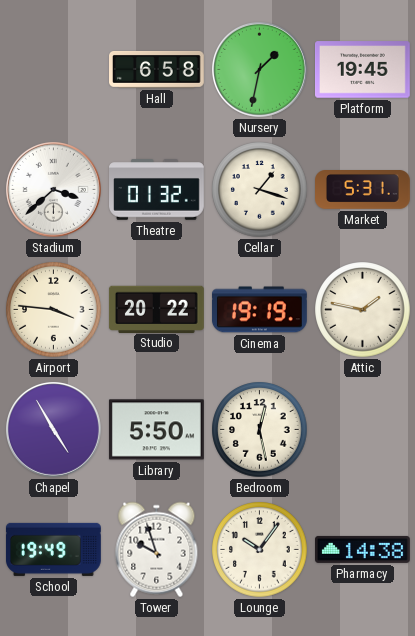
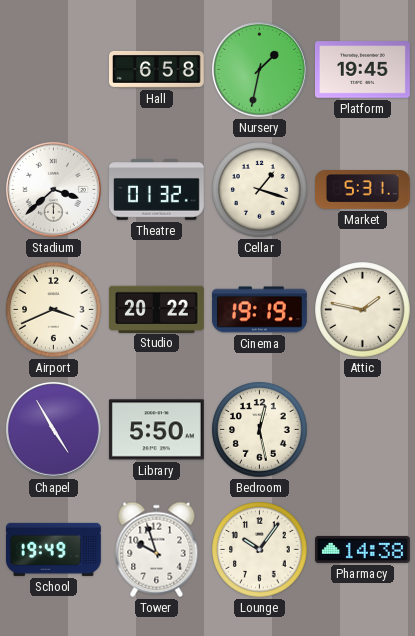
Airport: 3:46 -> 3:41 (54, 310)
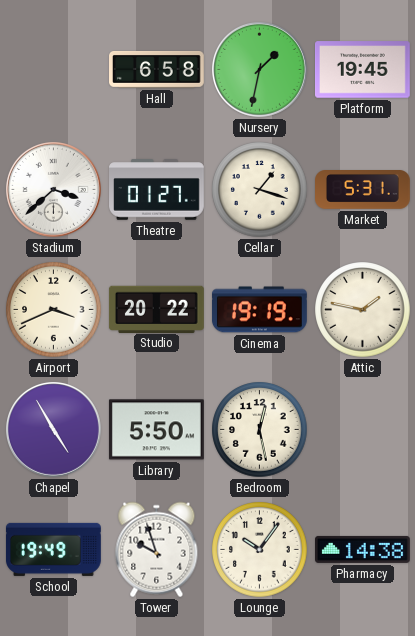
Theatre: 01:32 -> 01:27 (157, 190)
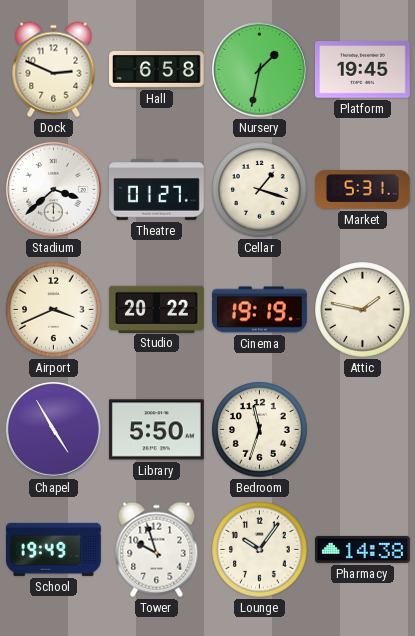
Dock: none -> 2:49 (54, 70)
Bedroom: 12:28 -> 11:33 (260, 430)
